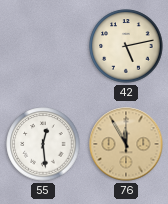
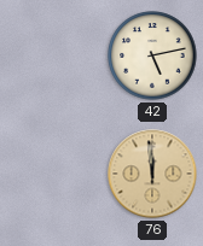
55: 12:29 -> none (43, 144)
76: 11:55 -> 11:59 (152, 174)
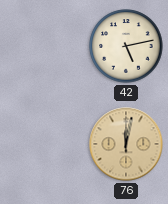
76: 11:59 -> 12:02 (126, 144)
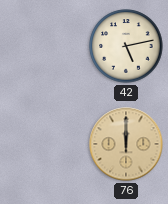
76: 12:02 -> 12:00 (126, 144)
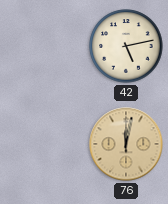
76: 12:00 -> 12:02 (126, 144)
